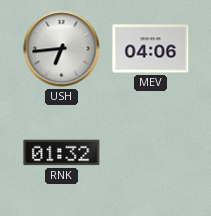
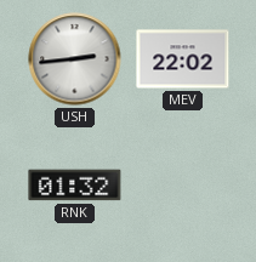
USH: 6:44 -> 2:44 (75, 59)
MEV: 04:06 -> 22:02 (183, 59)
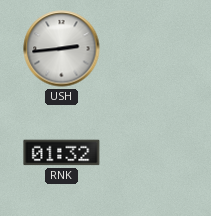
MEV: 22:02 -> none (183, 59)
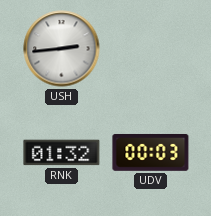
UDV: none -> 00:03 (151, 152)
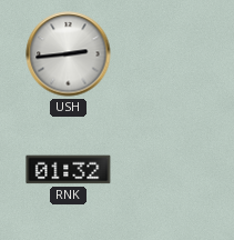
UDV: 00:03 -> none (151, 152)
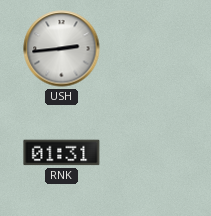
RNK: 01:32 -> 01:31 (62, 153)
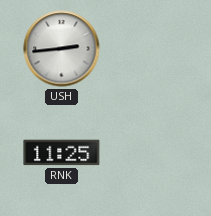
RNK: 01:31 -> 11:25 (62, 153)
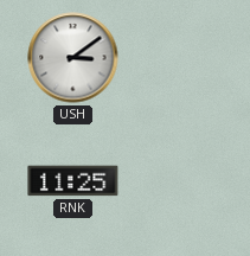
USH: 2:44 -> 3:09 (73, 58)
